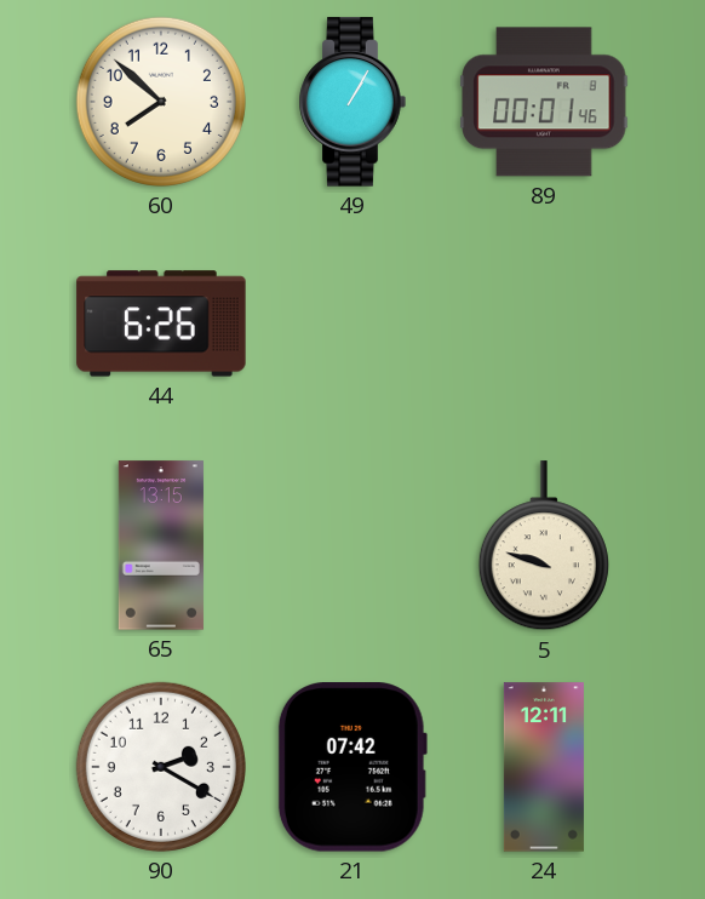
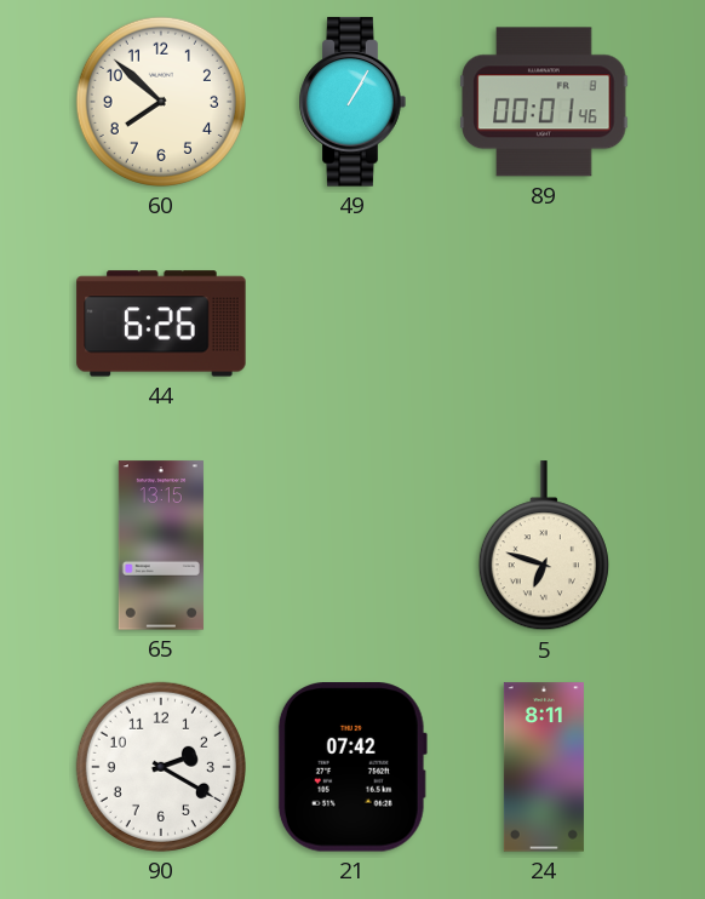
5: 9:48 -> 6:48 (544, 546)
24: 12:11 -> 8:11 (544, 767)
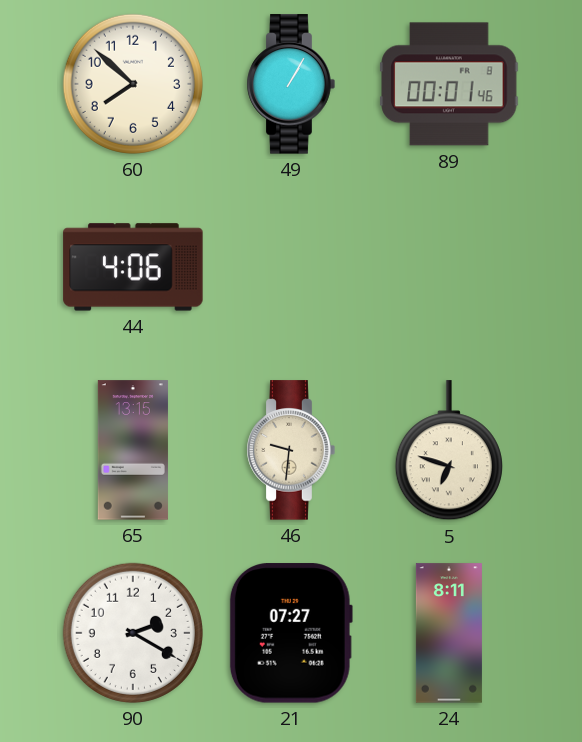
44: 6:26 -> 4:06 (133, 267)
46: none -> 9:31 (291, 450)
21: 07:42 -> 07:27 (291, 633)
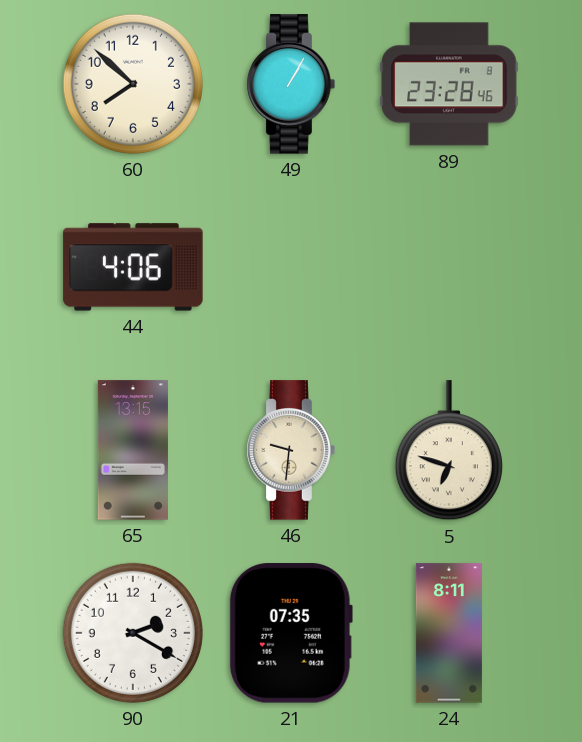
89: 00:01 -> 23:28 (449, 84)
21: 07:27 -> 07:35 (291, 633)
